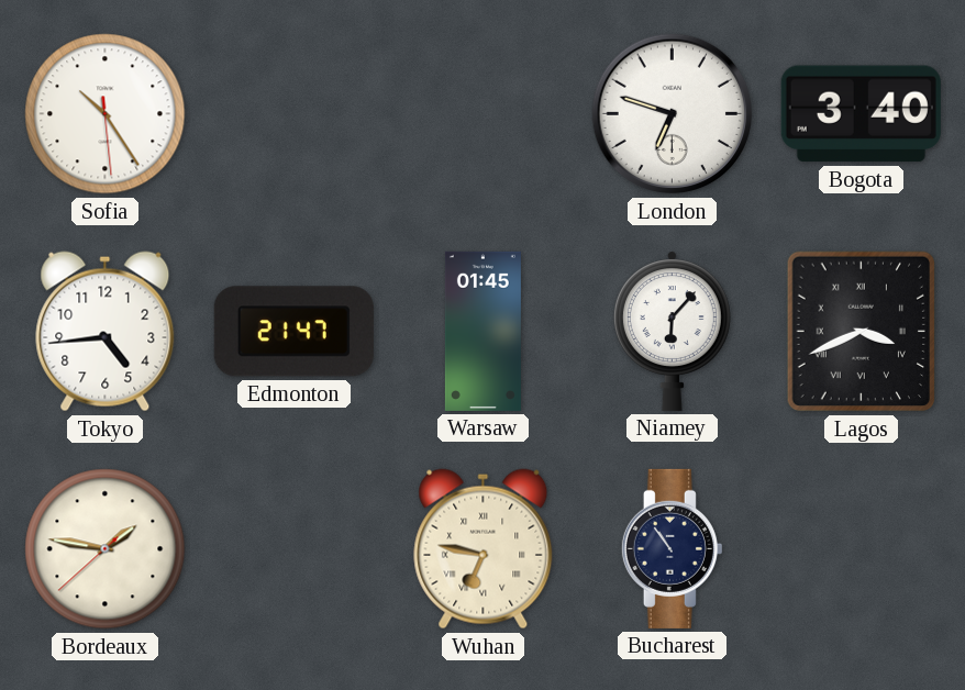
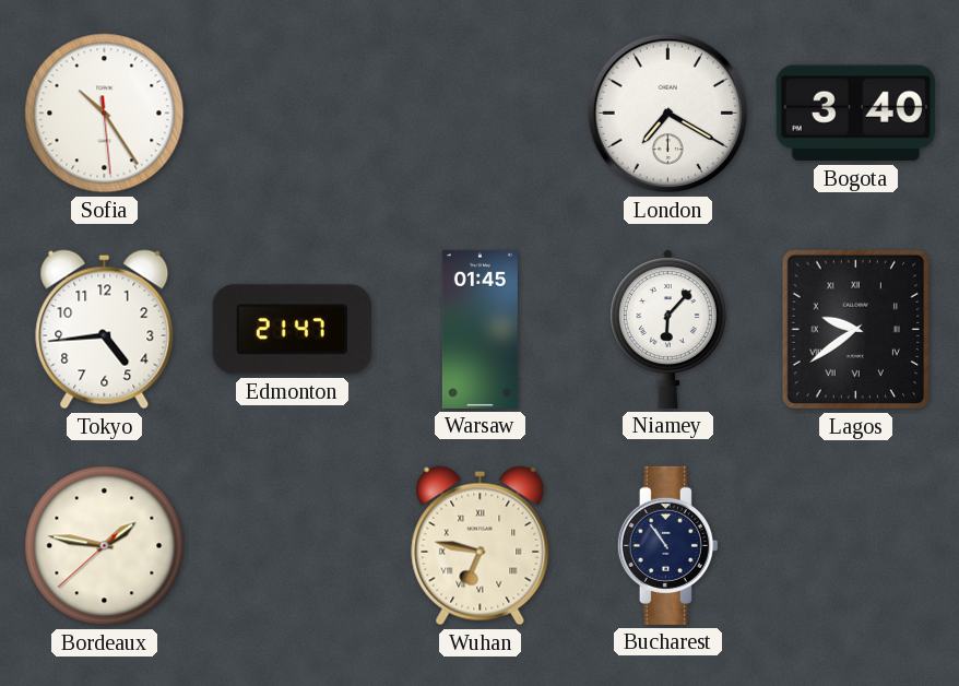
London: 6:48 -> 7:20 (668, 114)
Lagos: 3:41 -> 9:39 (855, 330)
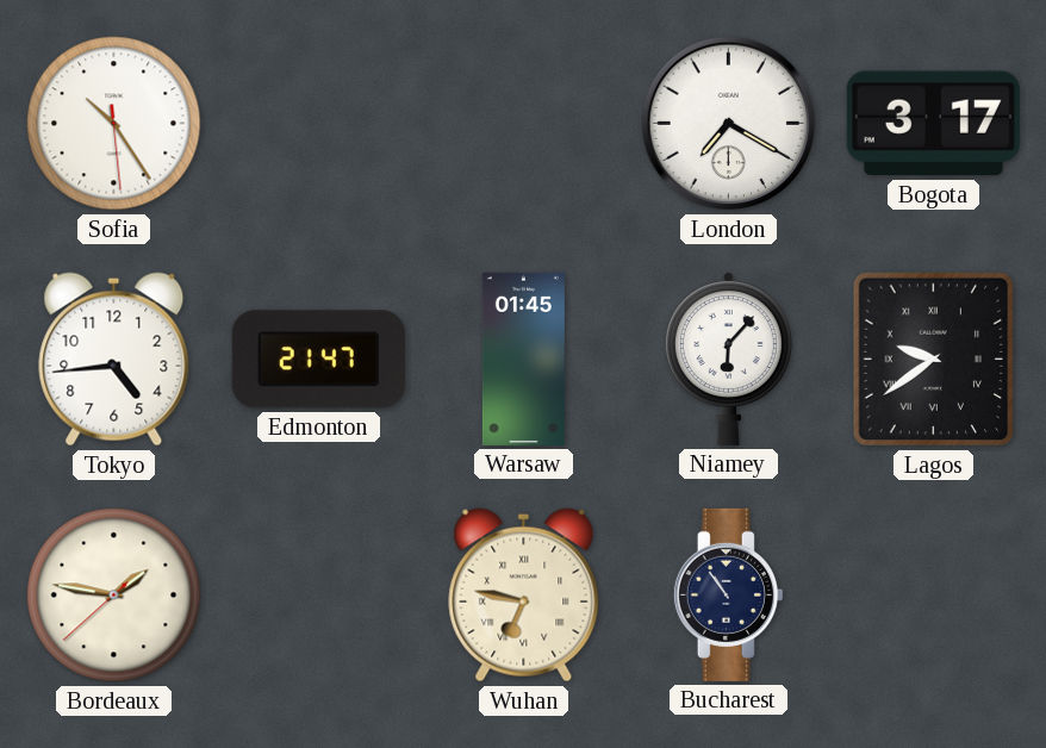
Bogota: 3:40 -> 3:17 (933, 124)
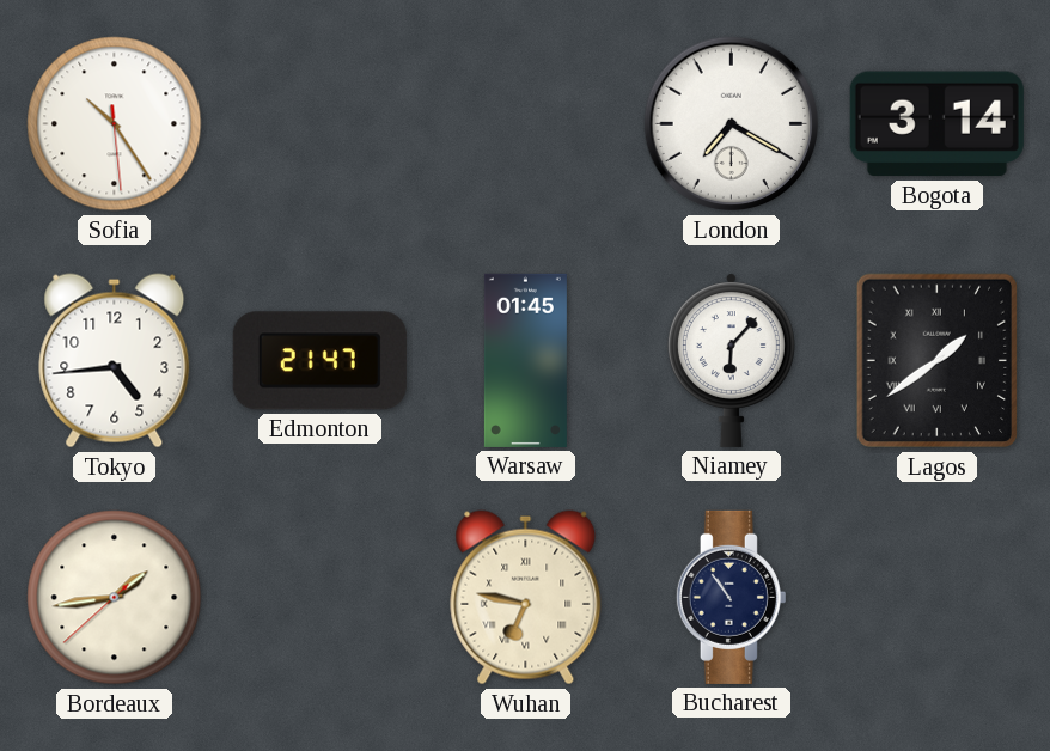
Bogota: 3:17 -> 3:14 (936, 124)
Lagos: 9:39 -> 1:39 (936, 361)
Bordeaux: 1:46 -> 1:43 (115, 598)
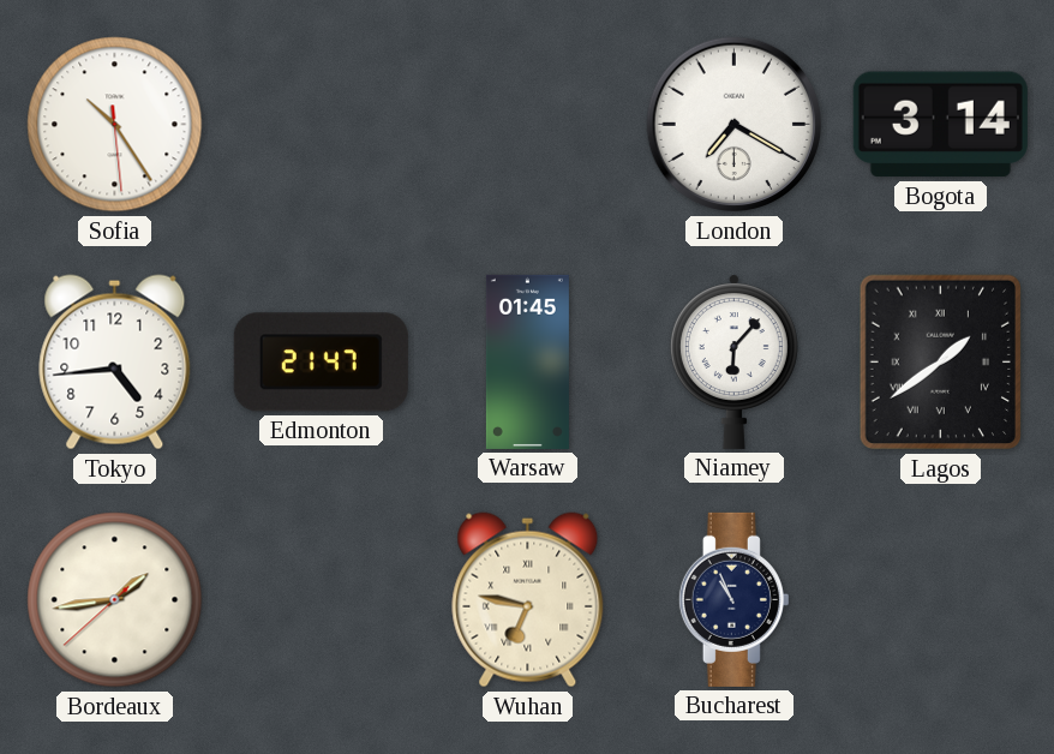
Bucharest: 10:54 -> 10:56 (733, 599)
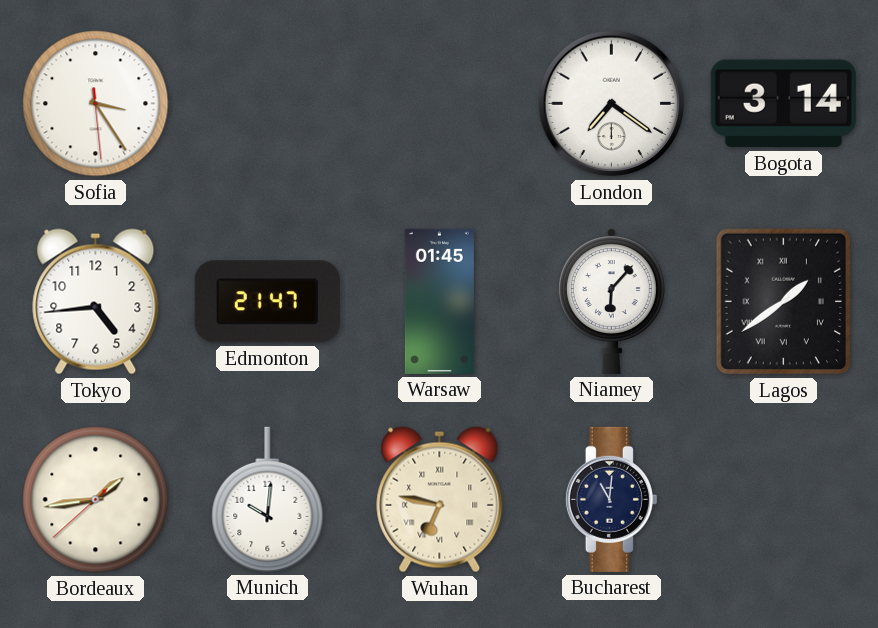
Sofia: 10:24 -> 3:24 (96, 104)
London: 7:20 -> 7:21 (612, 104)
Munich: none -> 10:01 (268, 499)
Bucharest: 10:56 -> 11:01 (611, 499)
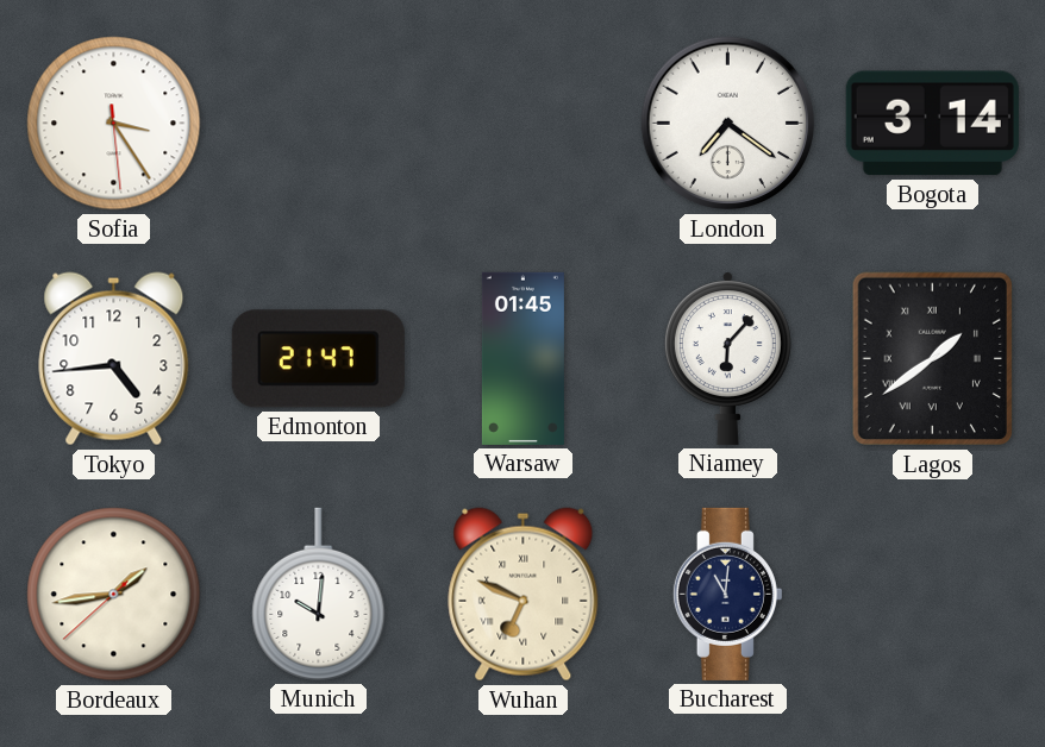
Wuhan: 6:47 -> 6:49 (524, 595)
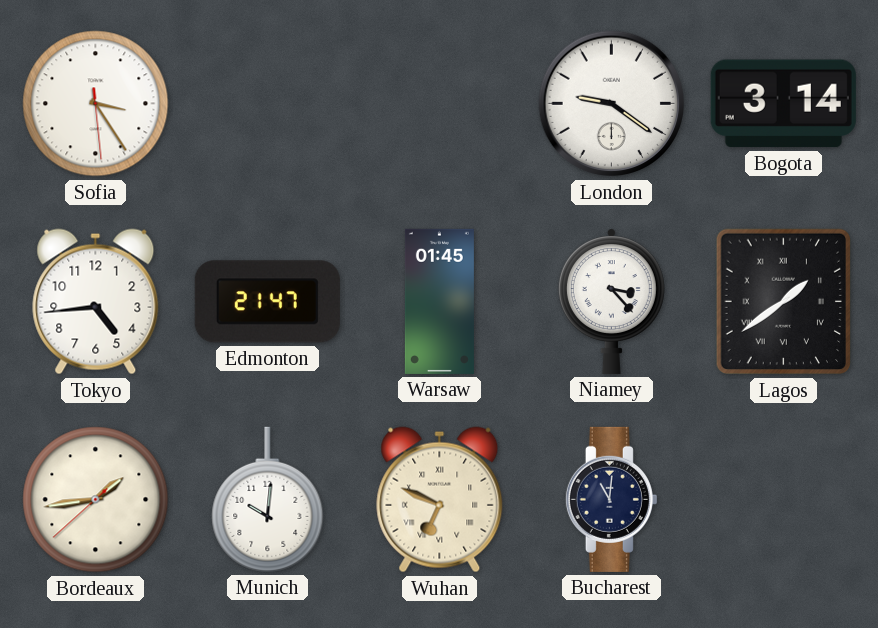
London: 7:21 -> 9:21 (612, 104)
Niamey: 6:07 -> 3:23 (611, 301)
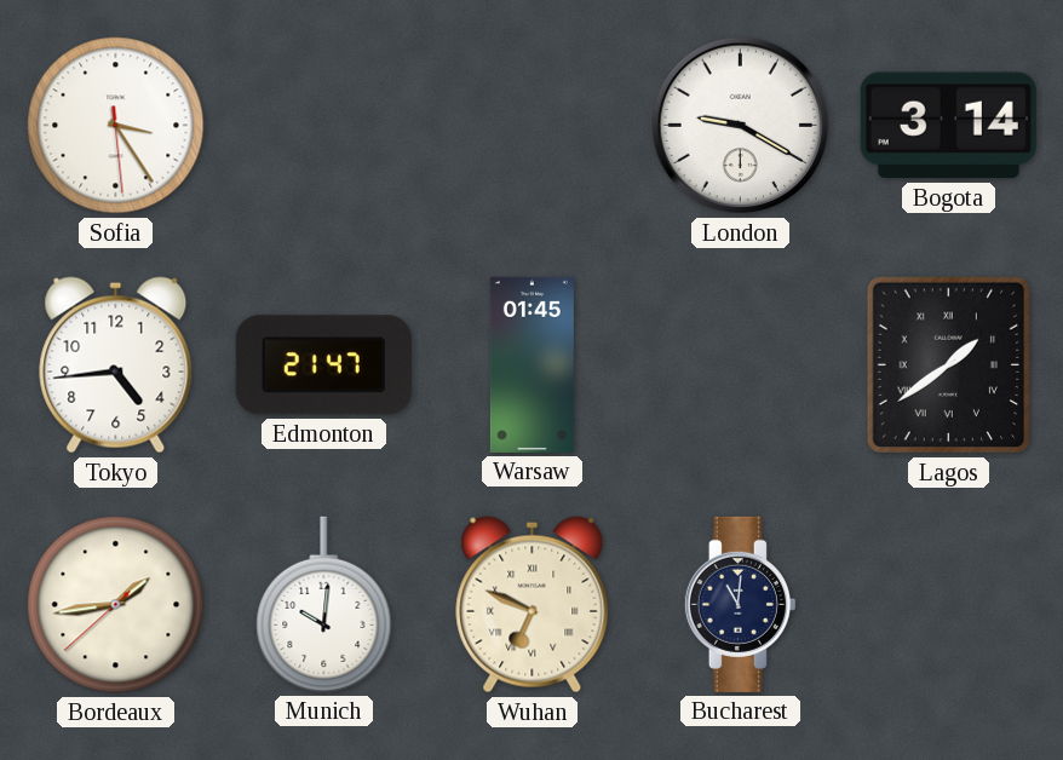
London: 9:21 -> 9:20 (741, 126)
Niamey: 3:23 -> none (611, 301)
